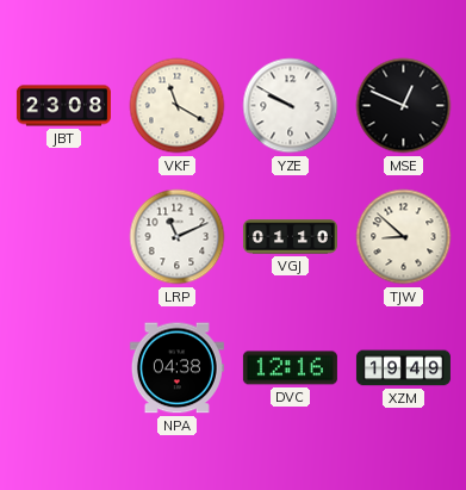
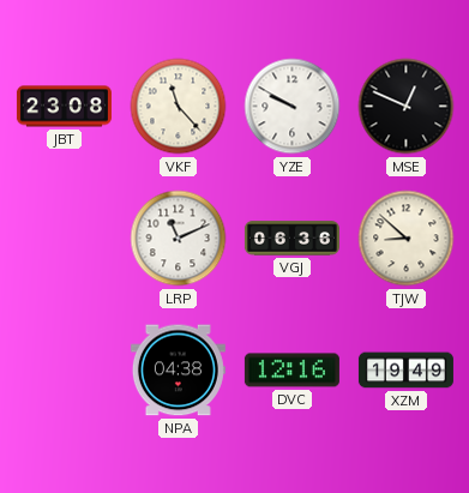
VKF: 11:20 -> 11:23 (179, 107)
VGJ: 01:10 -> 06:36 (291, 239)
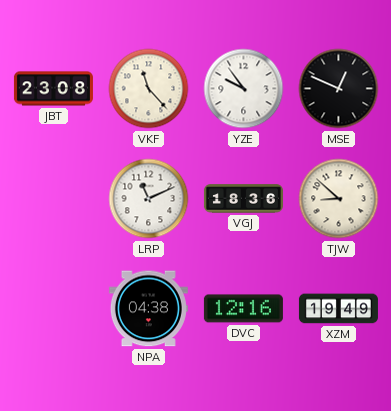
YZE: 9:50 -> 9:54 (244, 89)
VGJ: 06:36 -> 18:36 (243, 199)
